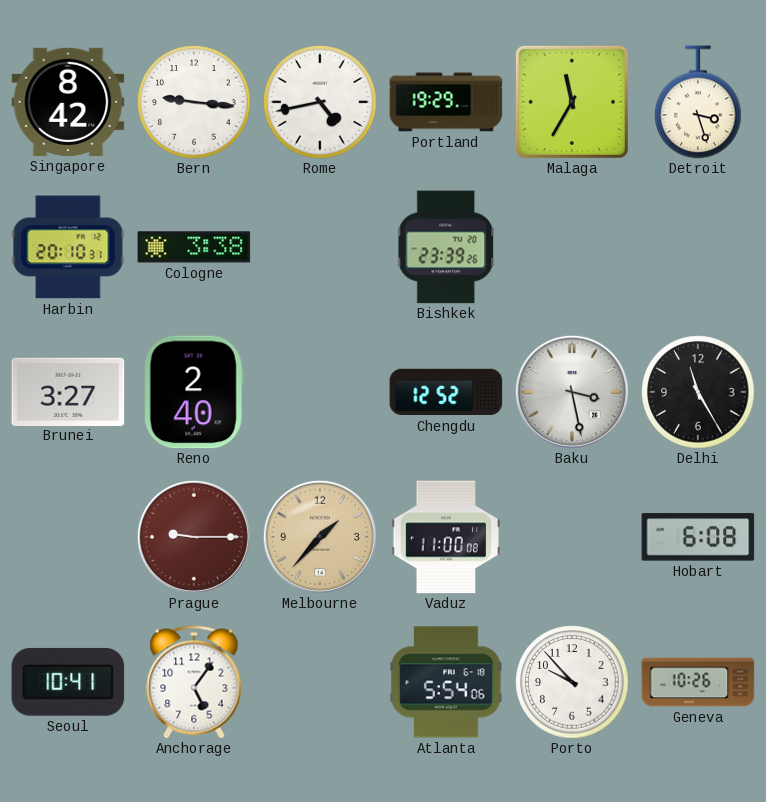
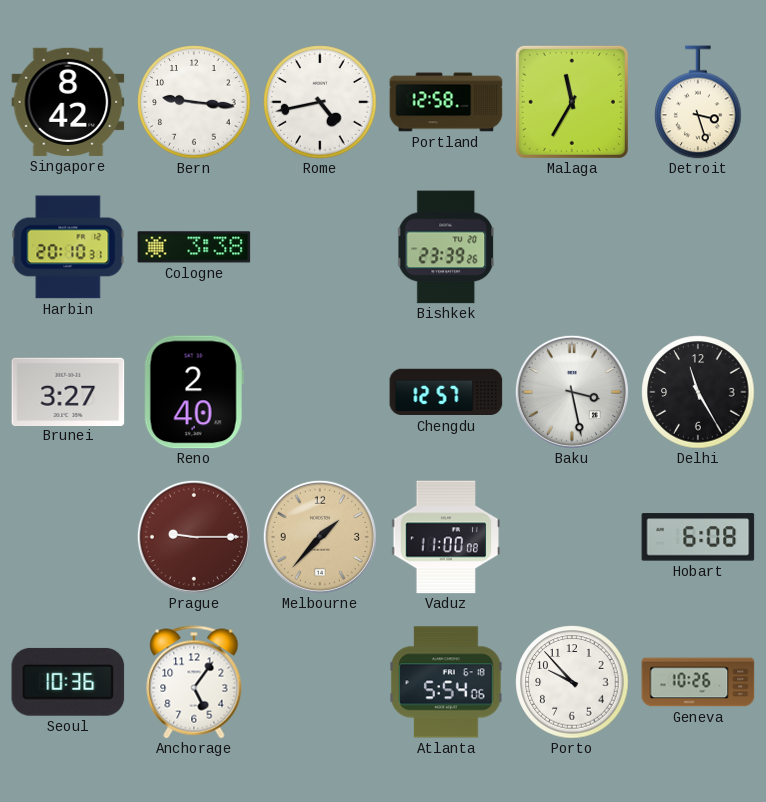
Portland: 19:29 -> 12:58 (446, 102)
Chengdu: 12:52 -> 12:57 (446, 392)
Seoul: 10:41 -> 10:36 (68, 682)
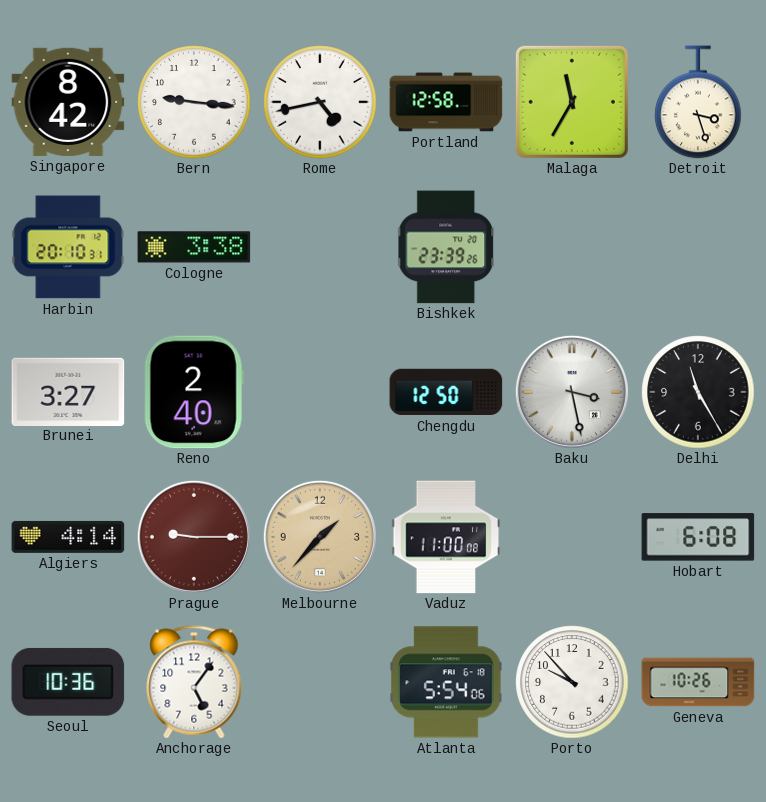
Chengdu: 12:57 -> 12:50 (446, 392)
Algiers: none -> 4:14 (68, 537)
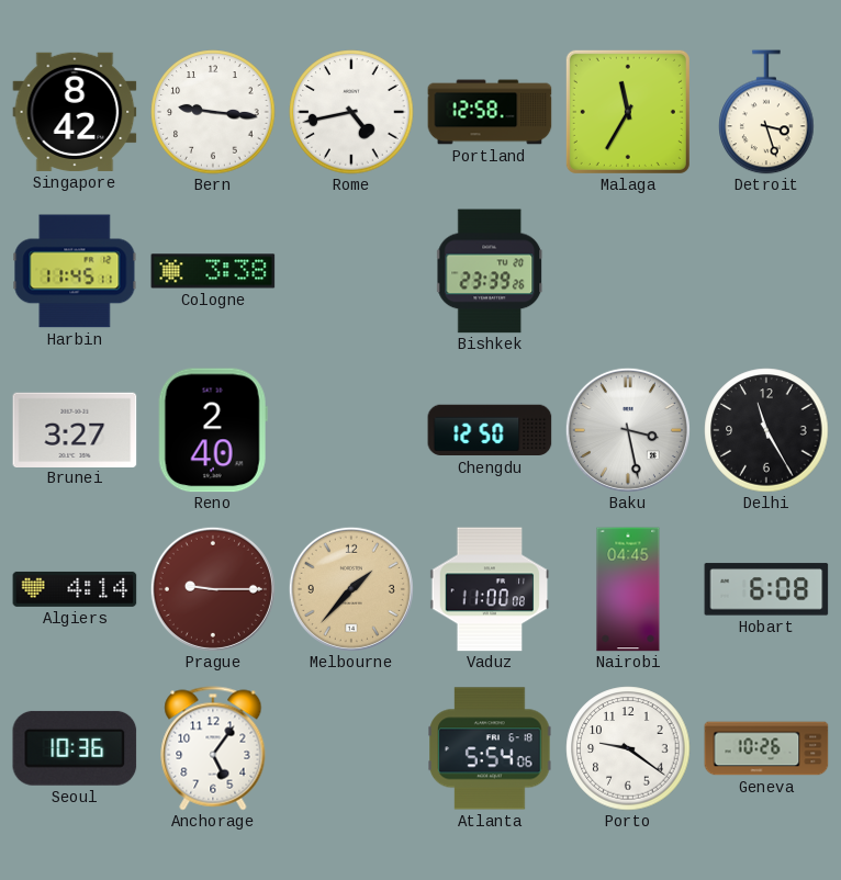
Harbin: 20:10 -> 11:45 (75, 271)
Nairobi: none -> 04:45 (628, 589)
Porto: 9:53 -> 9:21 (628, 748)
